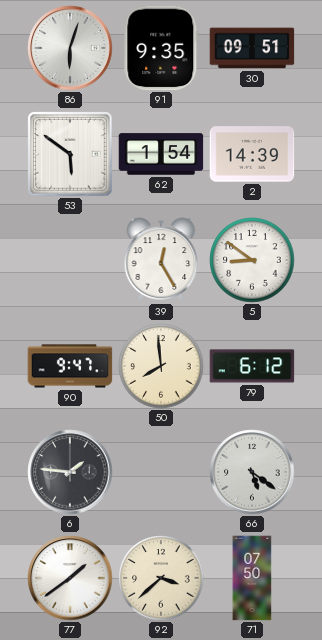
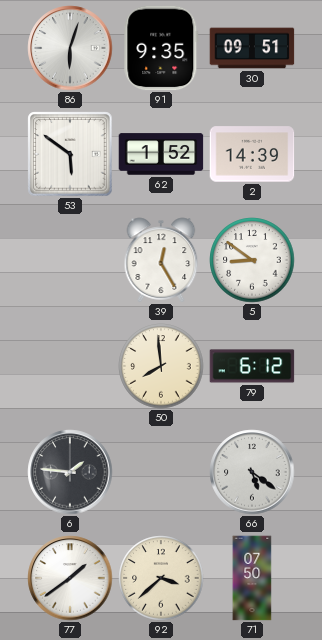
62: 1:54 -> 1:52 (161, 154)
90: 9:47 -> none (70, 366)
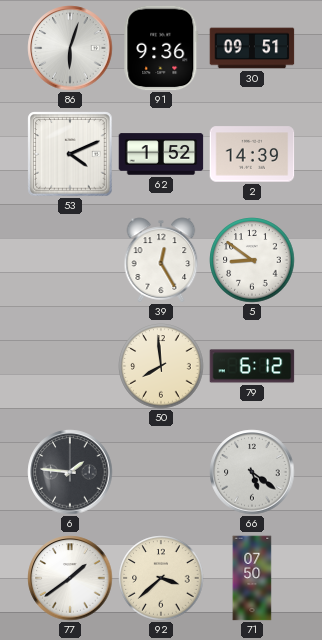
91: 9:35 -> 9:36 (161, 48)
53: 5:51 -> 4:11 (70, 154)
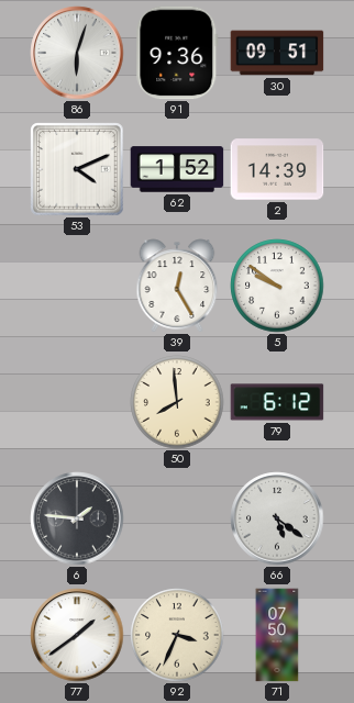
5: 8:51 -> 9:51 (277, 286)
92: 3:38 -> 3:34 (177, 635)
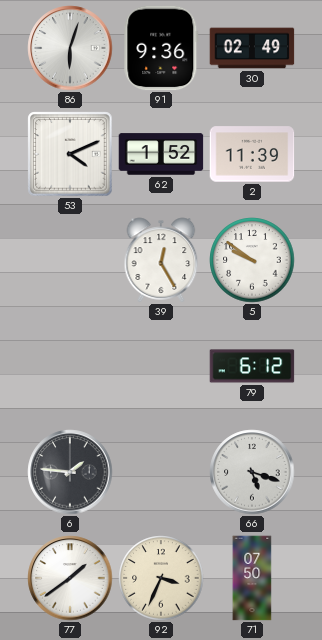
30: 09:51 -> 02:49 (252, 48)
2: 14:39 -> 11:39 (252, 154)
50: 7:59 -> none (177, 402)
66: 5:21 -> 5:18 (252, 472)
